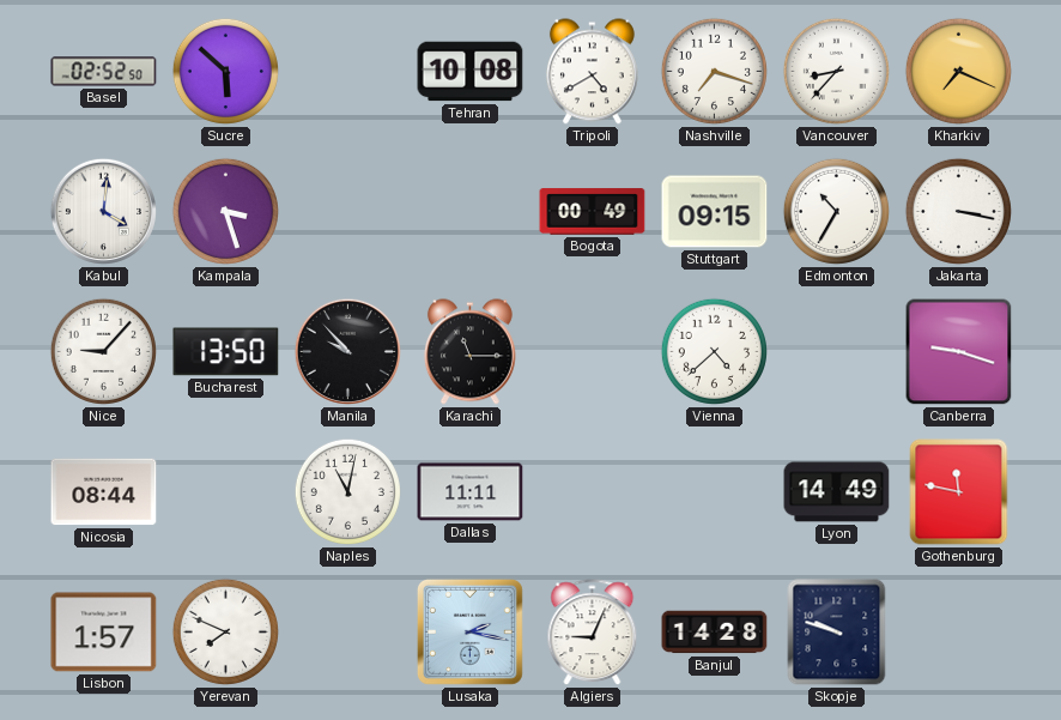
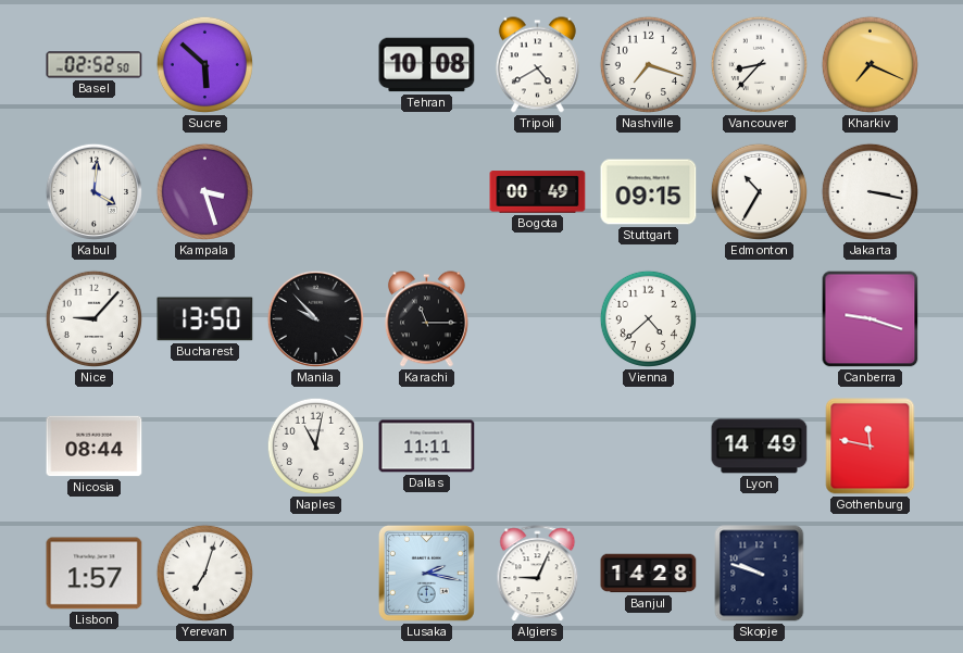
Yerevan: 7:49 -> 7:03 (204, 573)
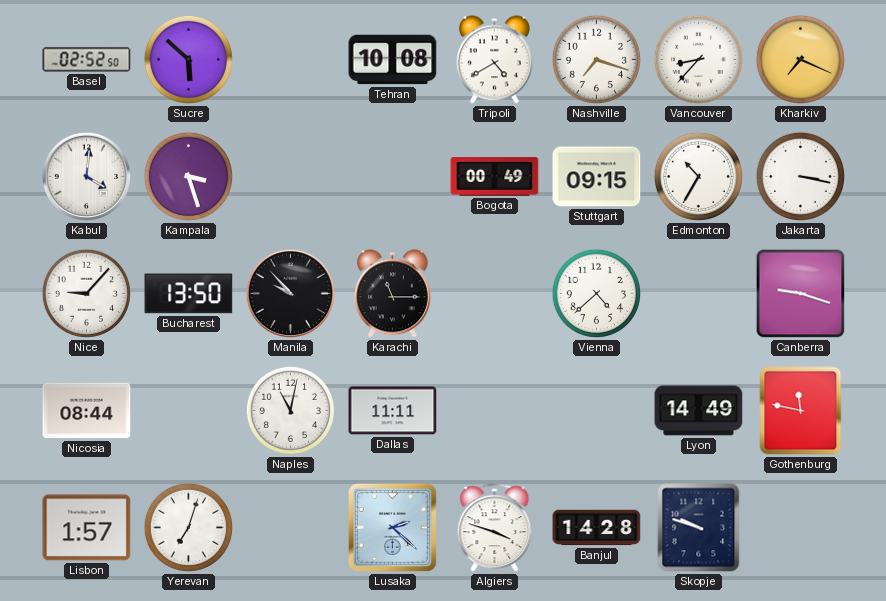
Lusaka: 2:17 -> 2:22 (392, 527)
Algiers: 9:04 -> 3:48 (495, 528)
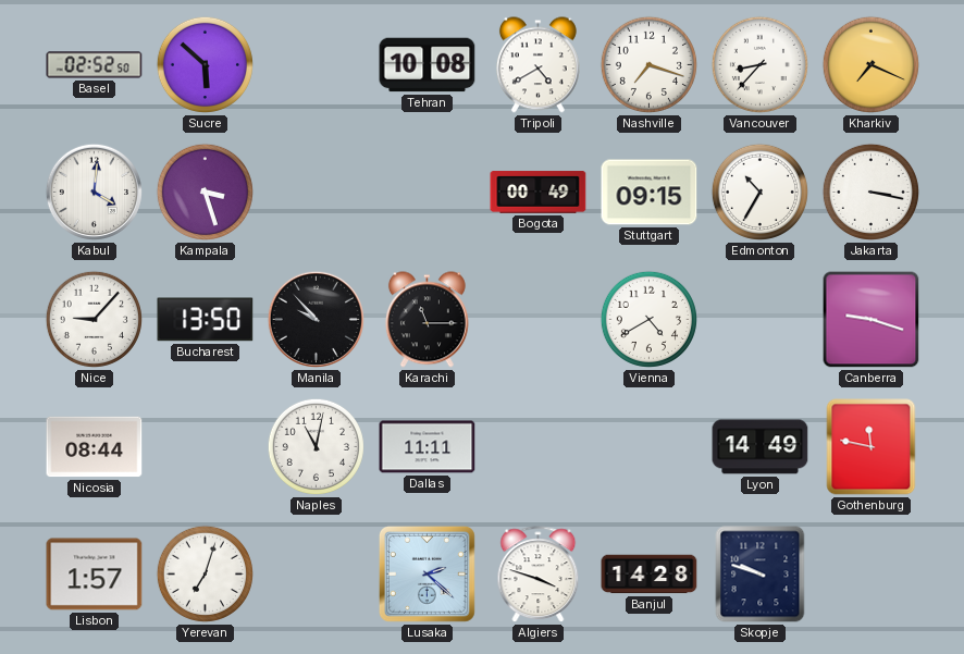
Vienna: 4:38 -> 4:40 (648, 319)
